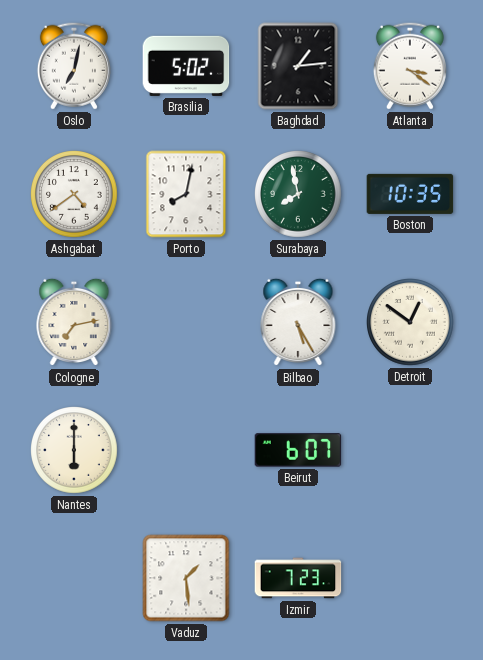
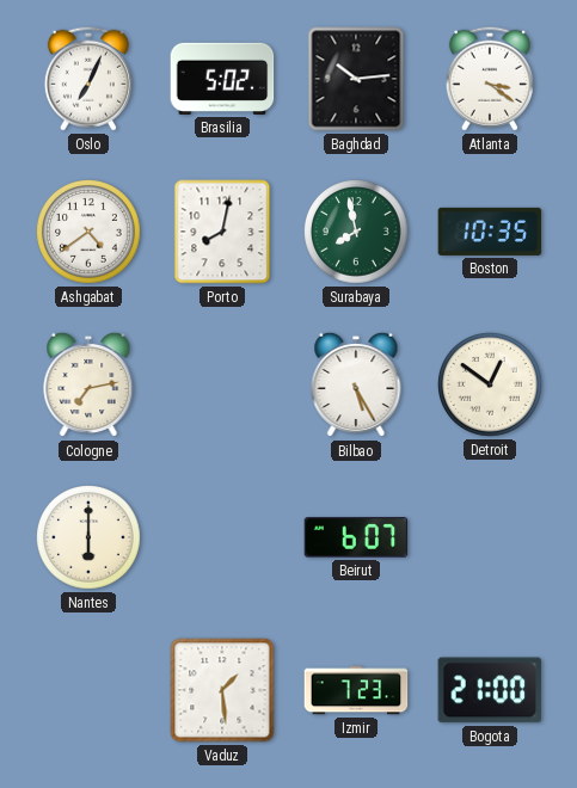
Oslo: 7:02 -> 7:04 (88, 79)
Baghdad: 1:14 -> 10:14 (356, 79)
Bogota: none -> 21:00 (490, 690)
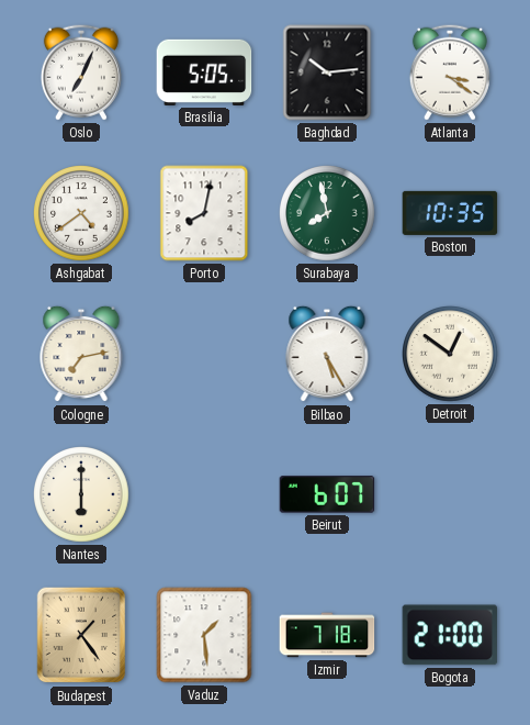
Brasilia: 5:02 -> 5:05 (204, 72)
Budapest: none -> 1:24 (81, 635)
Izmir: 7:23 -> 7:18 (327, 635)
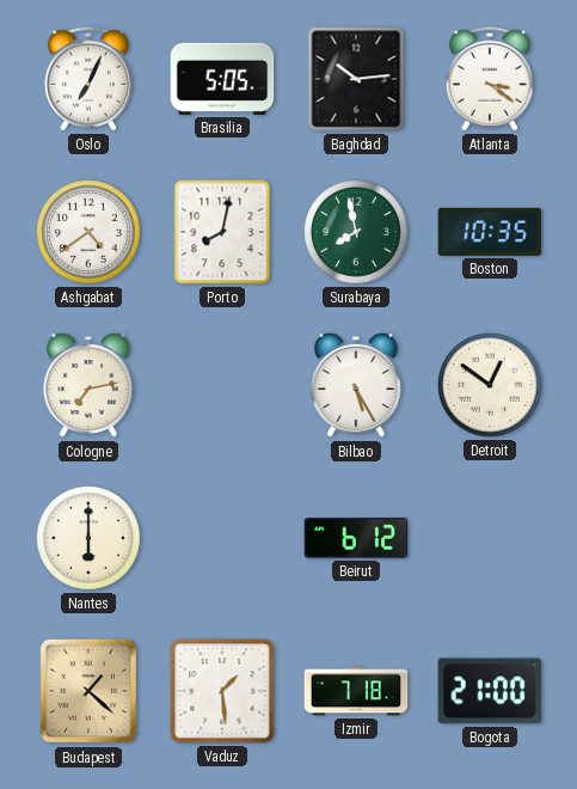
Beirut: 6:07 -> 6:12 (356, 538)
Budapest: 1:24 -> 1:22 (88, 691)
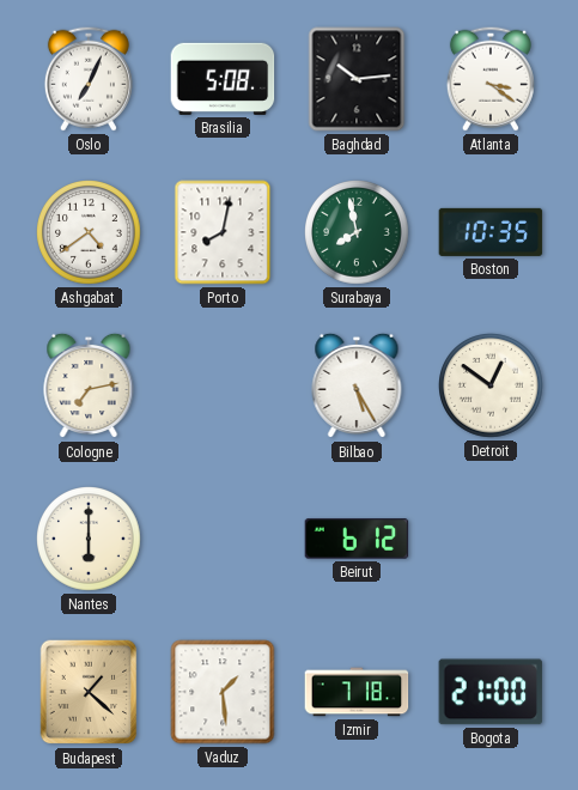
Brasilia: 5:05 -> 5:08 (223, 79)
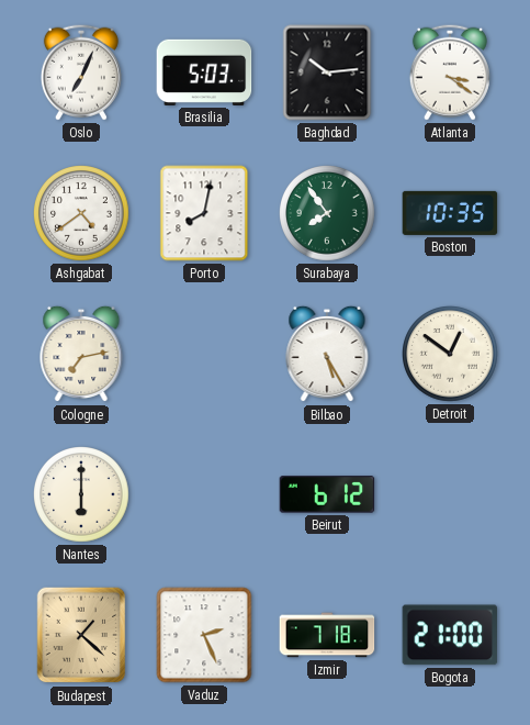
Brasilia: 5:08 -> 5:03 (204, 72)
Surabaya: 7:58 -> 7:54 (327, 213)
Vaduz: 1:29 -> 2:26 (204, 635)
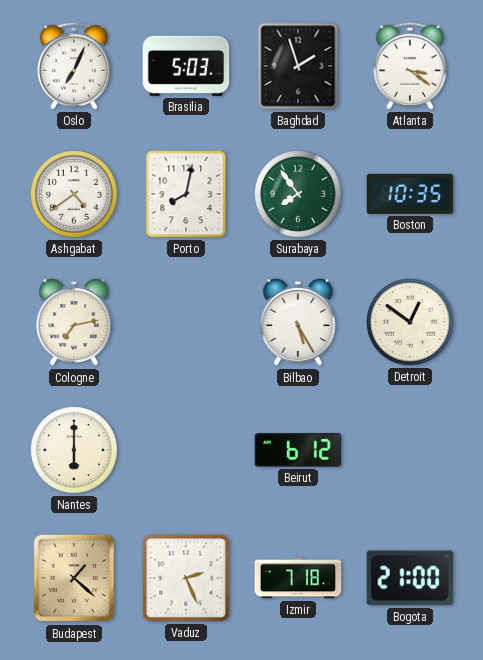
Baghdad: 10:14 -> 1:57 (298, 66)
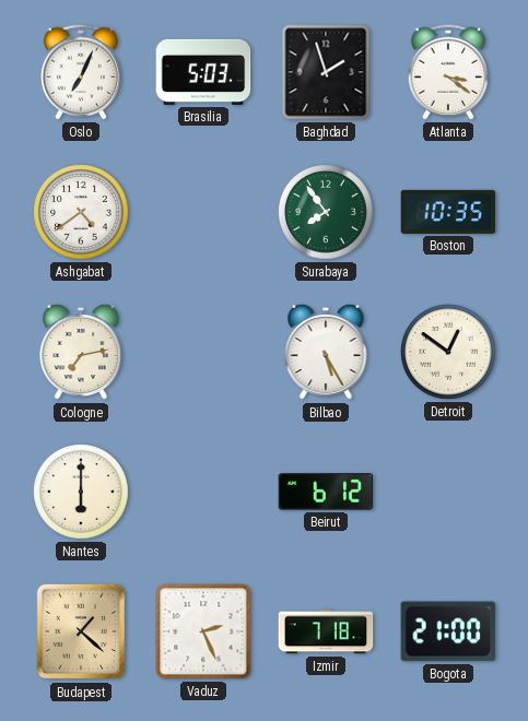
Porto: 8:02 -> none (186, 194)
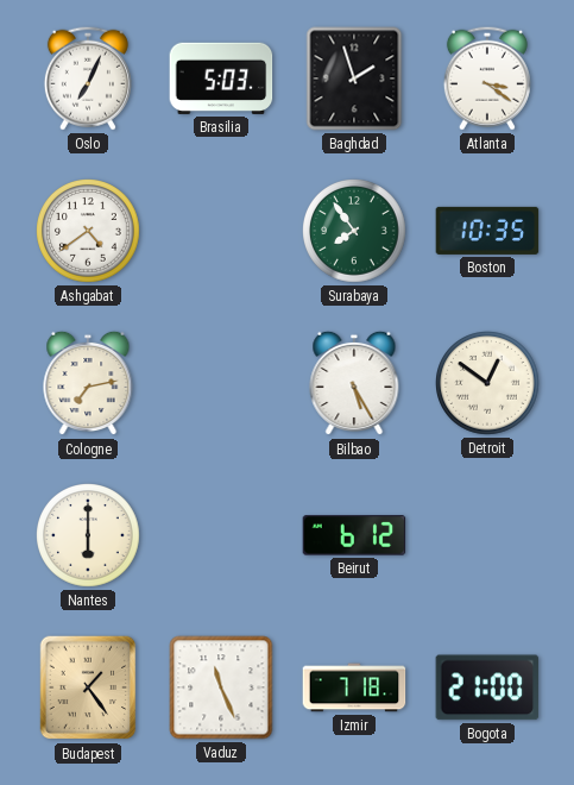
Budapest: 1:22 -> 1:24 (88, 687)
Vaduz: 2:26 -> 11:26 (221, 687)
